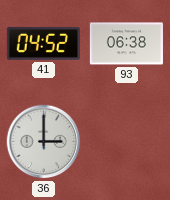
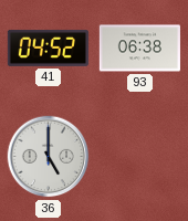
36: 3:00 -> 5:00 (49, 157)
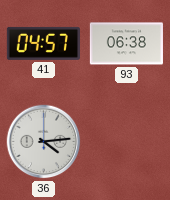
41: 04:52 -> 04:57 (43, 43)
36: 5:00 -> 4:14 (44, 142)
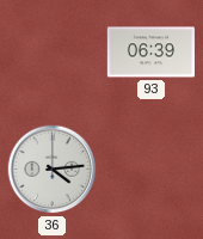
41: 04:57 -> none (43, 43)
93: 06:38 -> 06:39 (150, 53)
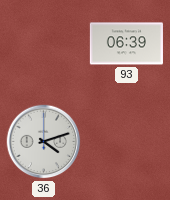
36: 4:14 -> 4:12 (44, 142)
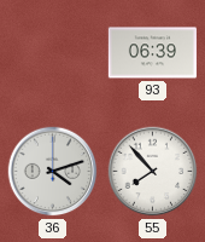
55: none -> 7:53 (153, 172)
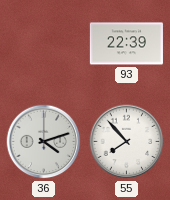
93: 06:39 -> 22:39 (126, 44)
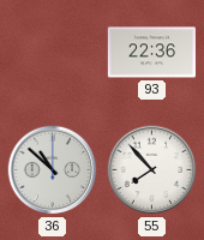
93: 22:39 -> 22:36 (151, 53)
36: 4:12 -> 10:52 (53, 170)
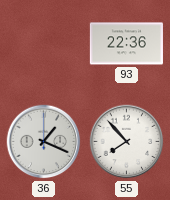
36: 10:52 -> 1:19 (44, 142)
